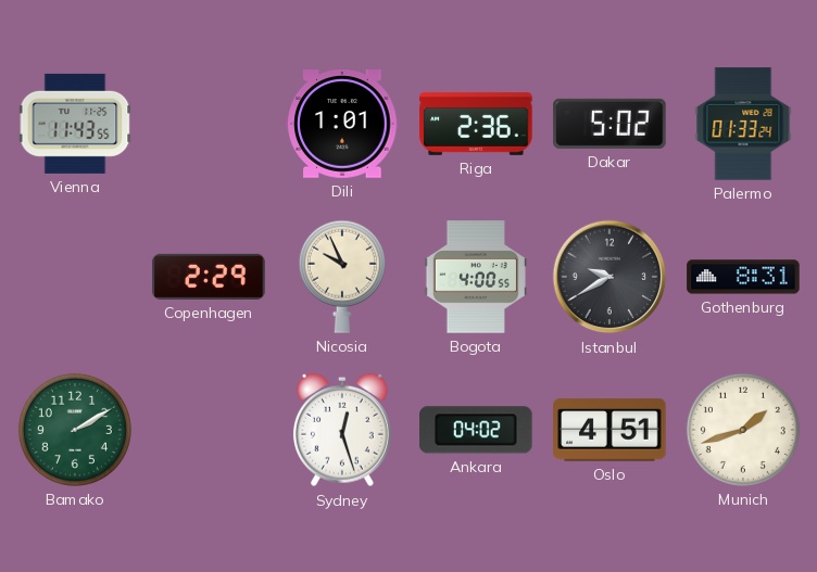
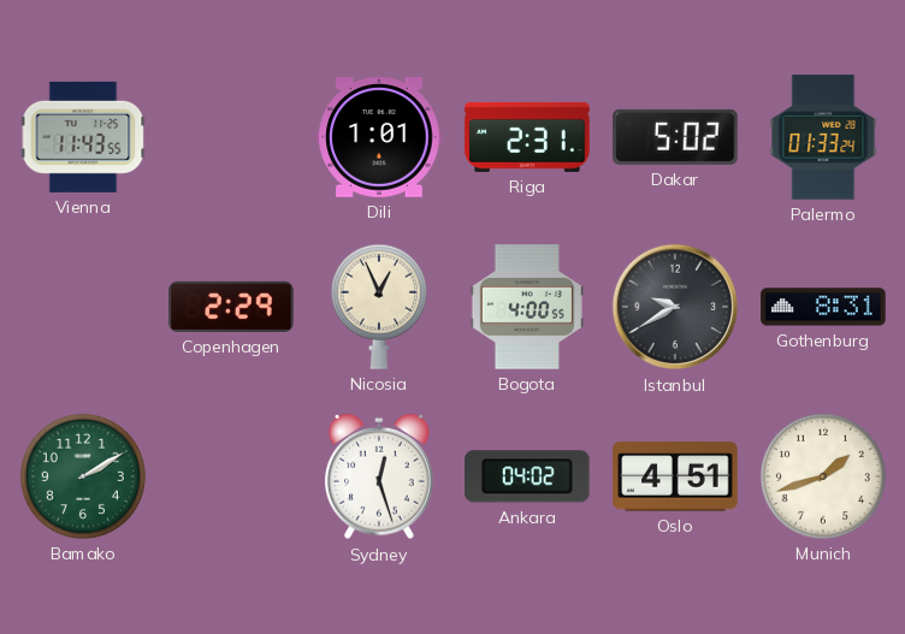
Riga: 2:36 -> 2:31 (527, 137)
Nicosia: 9:56 -> 12:56 (379, 307)
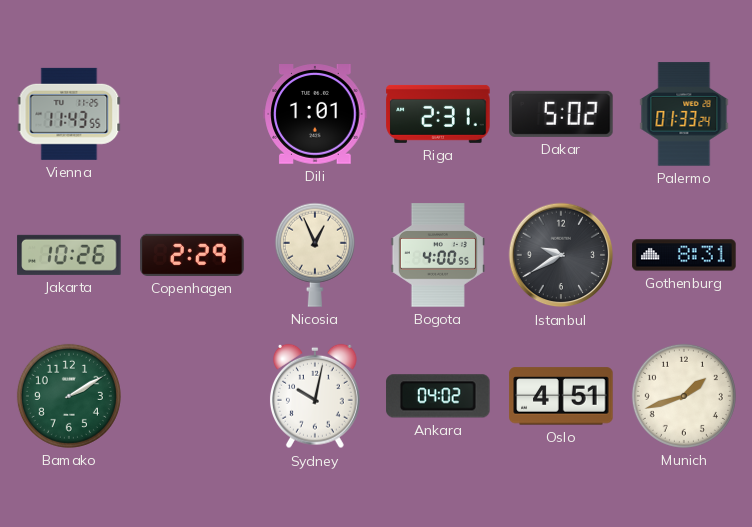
Jakarta: none -> 10:26 (69, 255)
Sydney: 12:27 -> 10:02 (315, 396)
